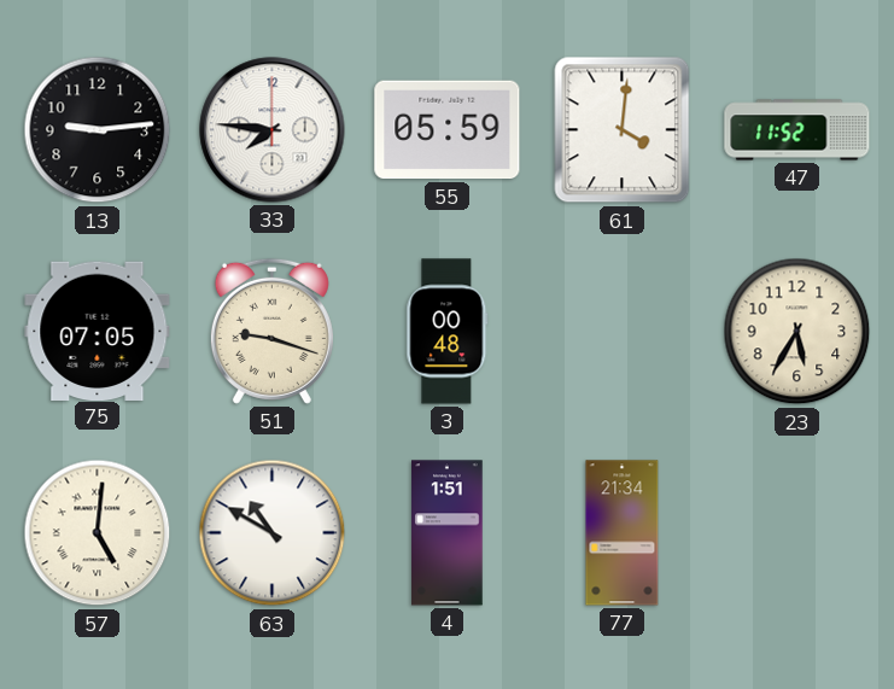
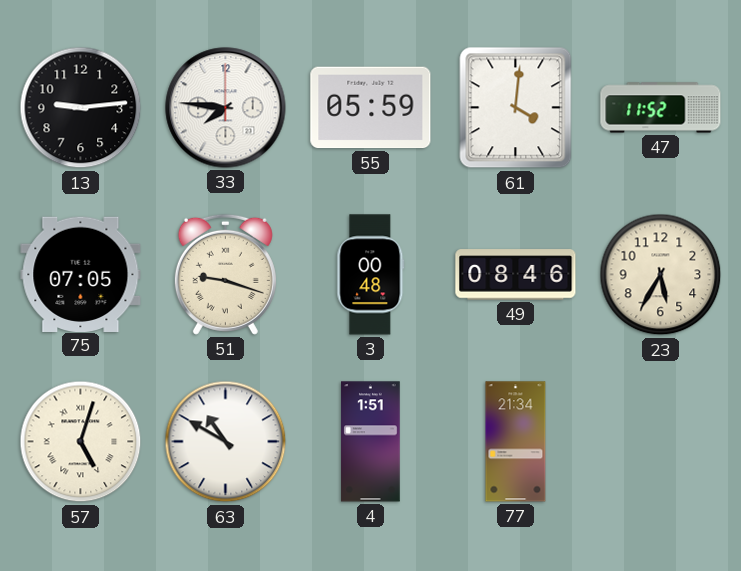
49: none -> 08:46 (516, 275)
57: 5:01 -> 5:03 (81, 442)
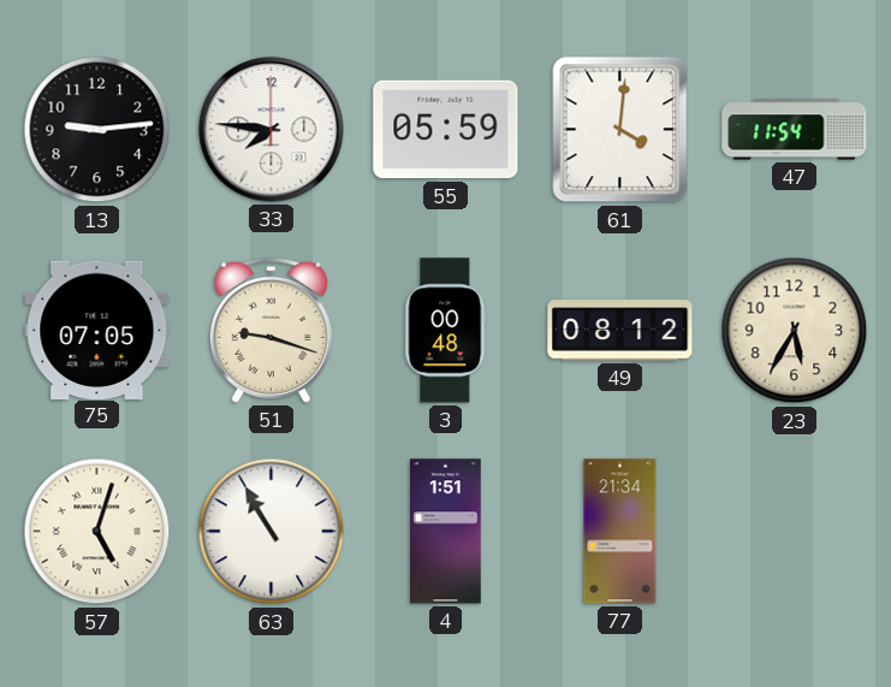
47: 11:52 -> 11:54 (795, 130)
49: 08:46 -> 08:12 (620, 331)
63: 10:50 -> 10:55 (272, 532)
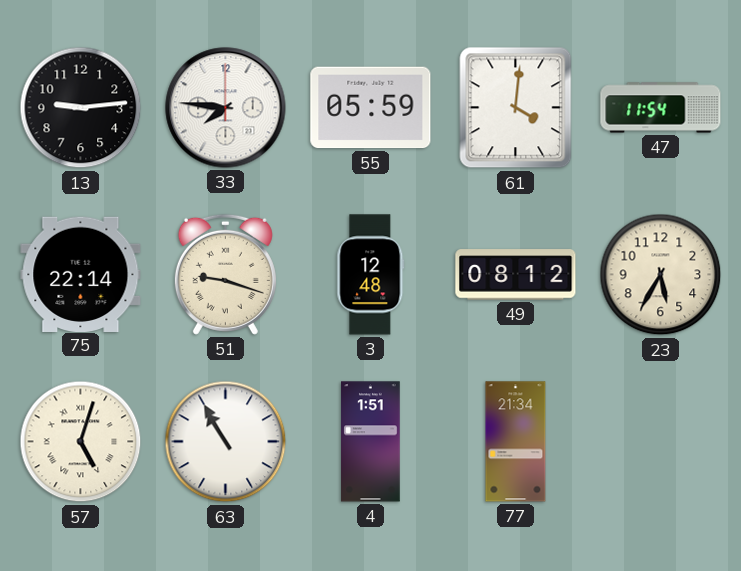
75: 07:05 -> 22:14 (81, 274)
3: 00:48 -> 12:48 (371, 275)
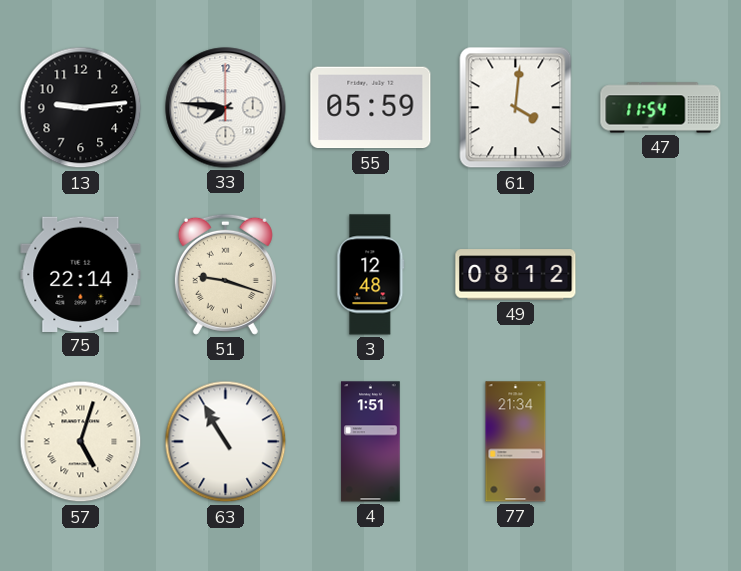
23: 5:35 -> none (661, 275)
